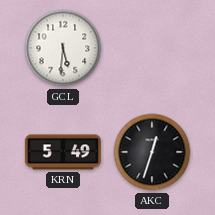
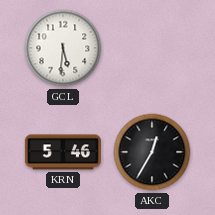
KRN: 5:49 -> 5:46 (63, 152)
AKC: 12:33 -> 12:35 (152, 152)
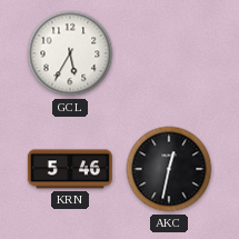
GCL: 5:31 -> 5:35 (70, 53)
AKC: 12:35 -> 12:32 (169, 169)
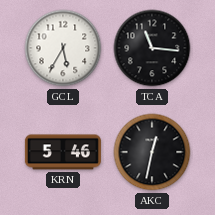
TCA: none -> 11:16 (152, 48)
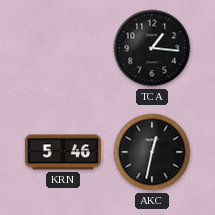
GCL: 5:35 -> none (63, 48)
TCA: 11:16 -> 1:16 (152, 48)
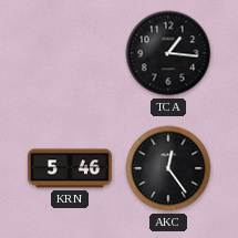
AKC: 12:32 -> 12:24 (168, 168)
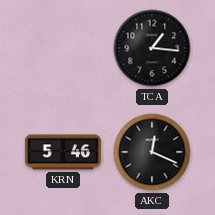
AKC: 12:24 -> 12:19 (152, 152)
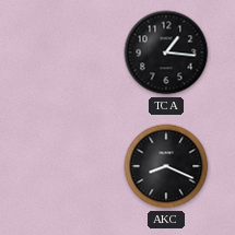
KRN: 5:46 -> none (63, 152)
AKC: 12:19 -> 8:19 (166, 166)
